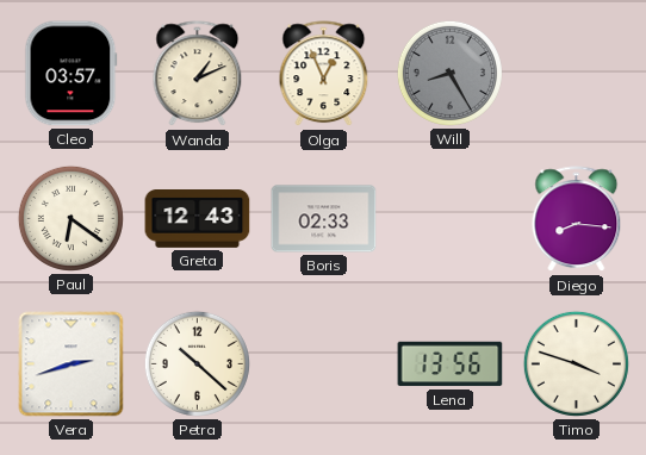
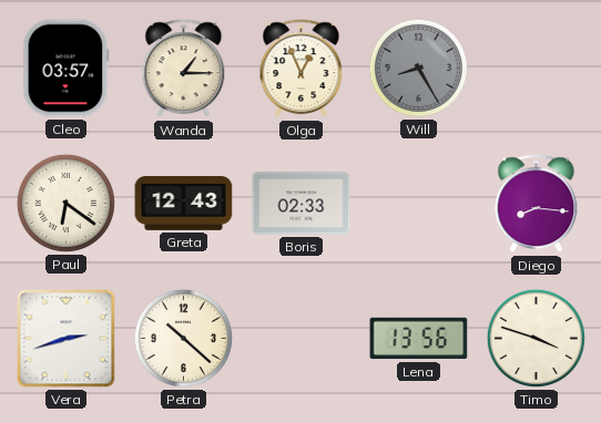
Wanda: 1:11 -> 1:15 (184, 69)
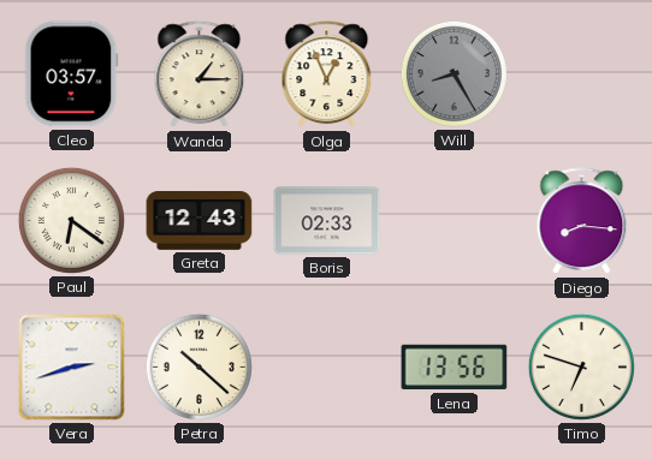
Timo: 3:48 -> 6:48 (581, 366)
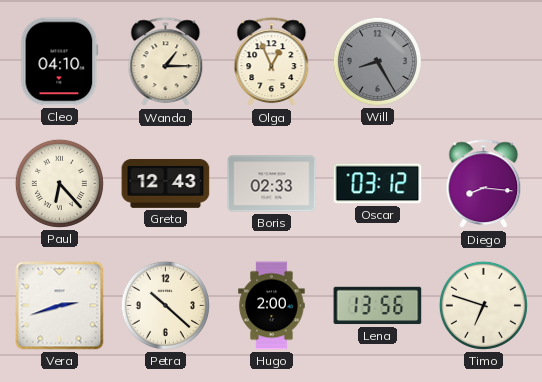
Cleo: 03:57 -> 04:10 (60, 62)
Paul: 6:21 -> 6:23 (59, 183)
Oscar: none -> 03:12 (378, 184)
Hugo: none -> 2:00 (272, 306)
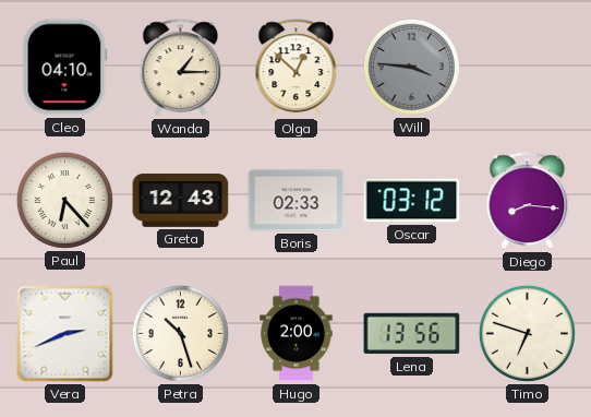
Olga: 12:56 -> 12:52 (297, 68)
Will: 8:25 -> 3:46 (411, 67)
Vera: 2:42 -> 2:41 (65, 334)
Petra: 10:22 -> 10:27 (180, 333)
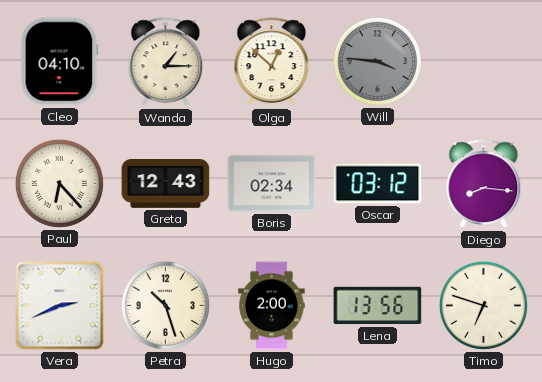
Boris: 02:33 -> 02:34 (272, 184)
